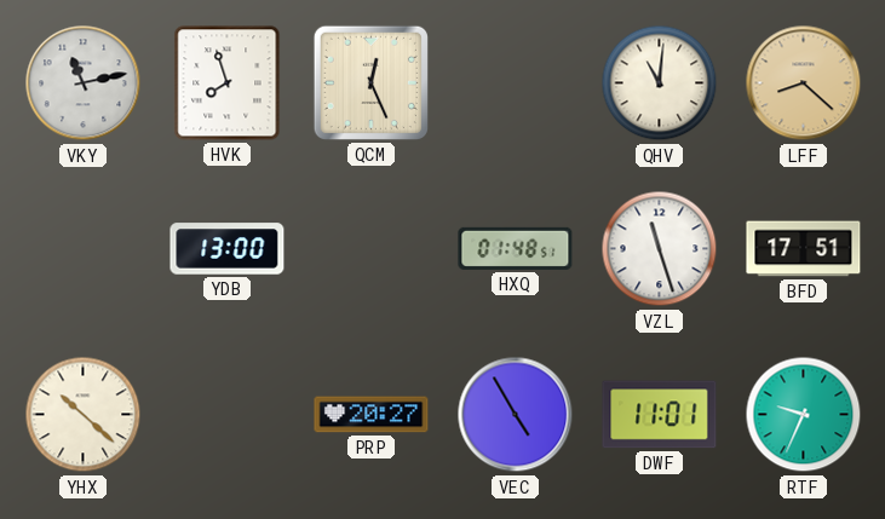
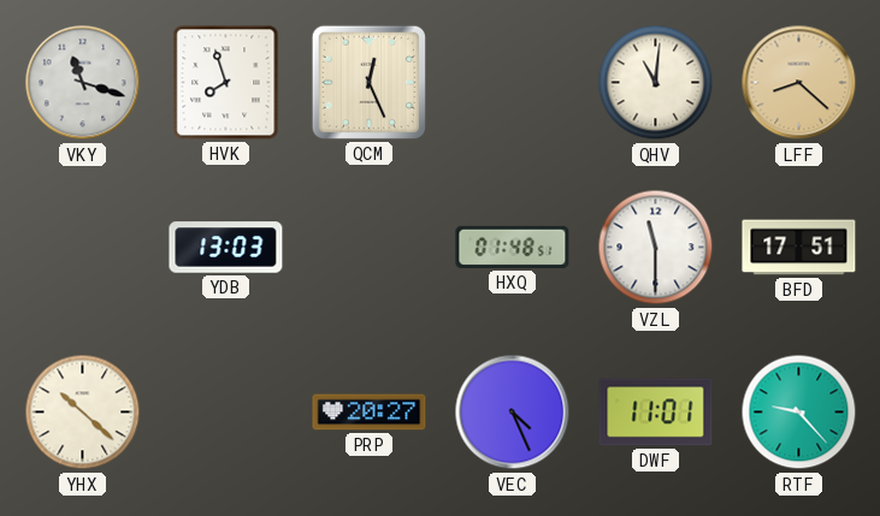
VKY: 11:13 -> 11:18 (83, 83)
YDB: 13:00 -> 13:03 (226, 248)
VZL: 11:27 -> 11:30 (656, 248)
VEC: 4:55 -> 4:26 (513, 413)
RTF: 9:34 -> 9:23 (799, 413)
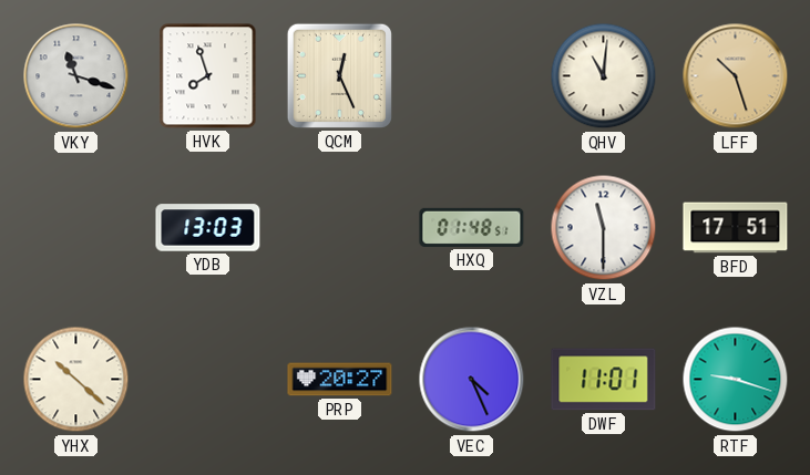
LFF: 8:22 -> 10:27 (736, 76)
RTF: 9:23 -> 9:18 (736, 380)
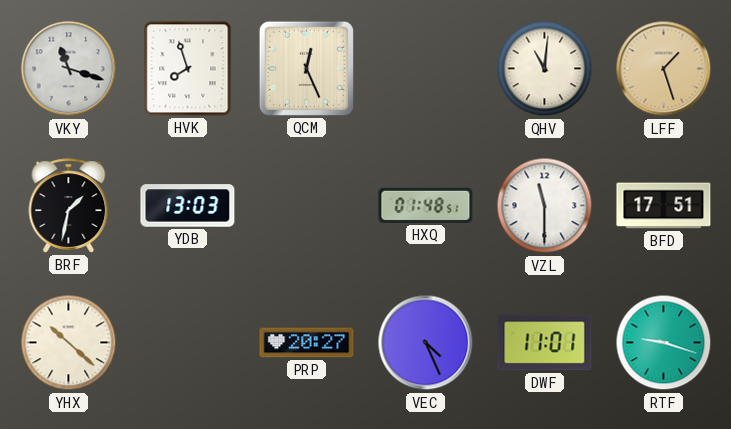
LFF: 10:27 -> 1:27 (664, 69)
BRF: none -> 1:32 (69, 206)
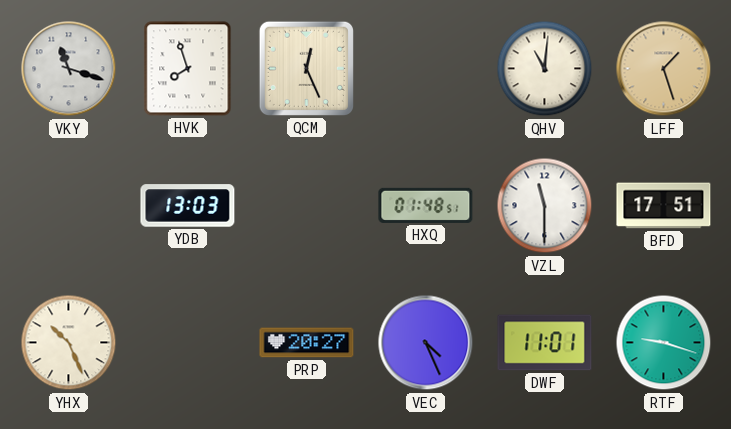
BRF: 1:32 -> none (69, 206)
YHX: 10:22 -> 10:26 (69, 343)
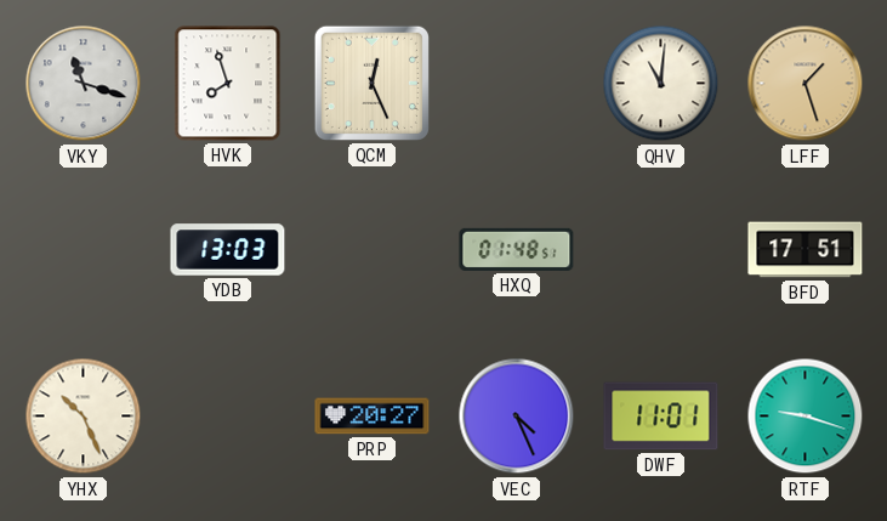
VZL: 11:30 -> none (545, 206)
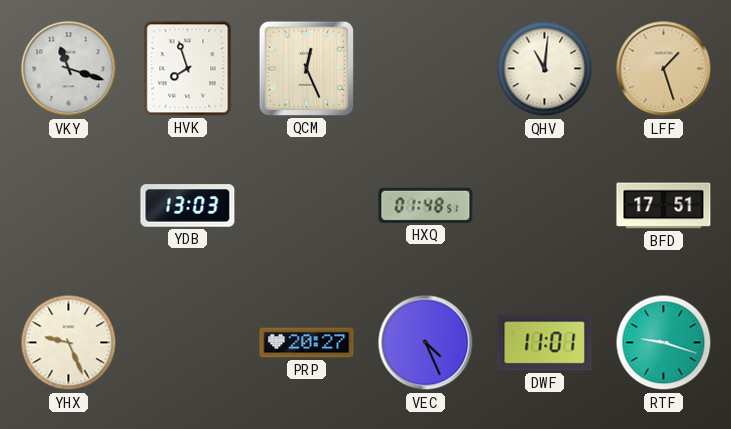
YHX: 10:26 -> 9:26 (69, 343)
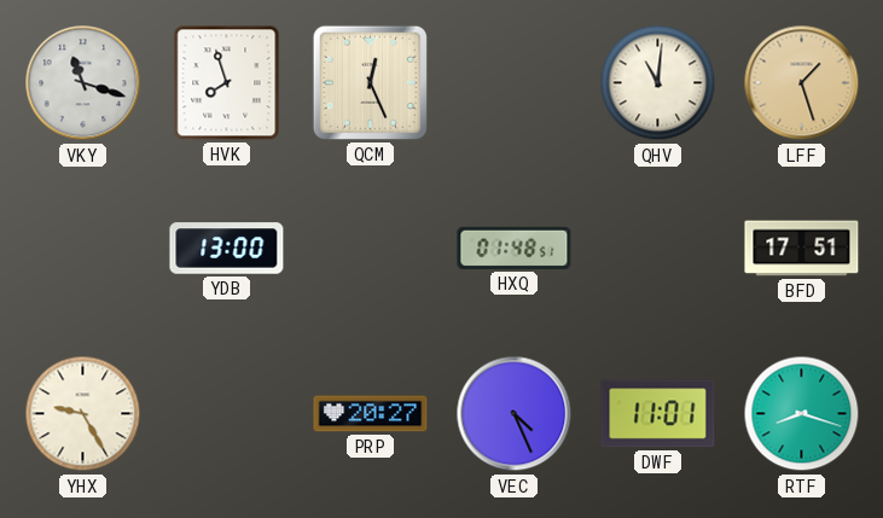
YDB: 13:03 -> 13:00 (227, 249)
YHX: 9:26 -> 9:25 (83, 414)
RTF: 9:18 -> 8:18 (802, 414)
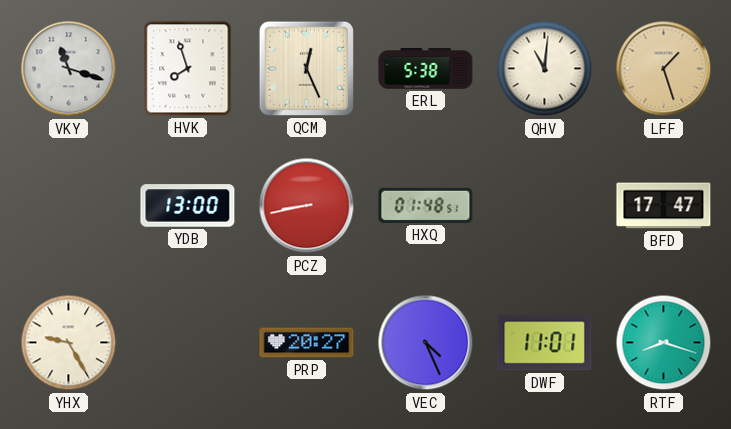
ERL: none -> 5:38 (426, 69)
PCZ: none -> 8:43 (307, 206)
BFD: 17:51 -> 17:47 (664, 206)
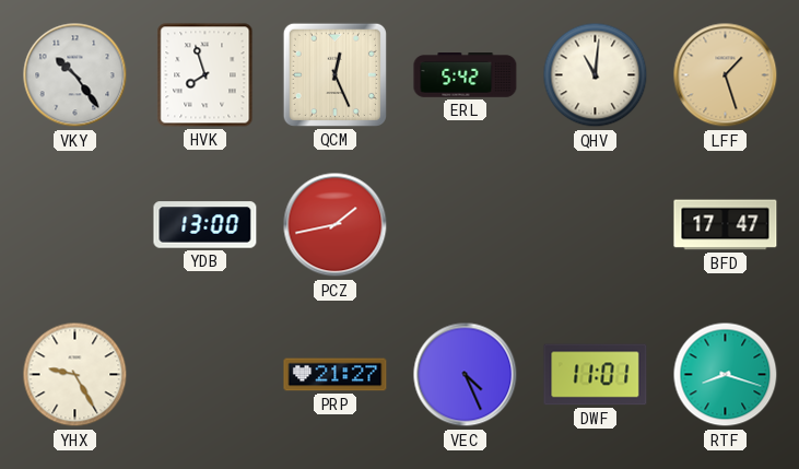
VKY: 11:18 -> 10:24 (75, 75)
ERL: 5:38 -> 5:42 (466, 75)
PCZ: 8:43 -> 1:43 (336, 225)
HXQ: 01:48 -> none (426, 205)
PRP: 20:27 -> 21:27 (336, 375)
